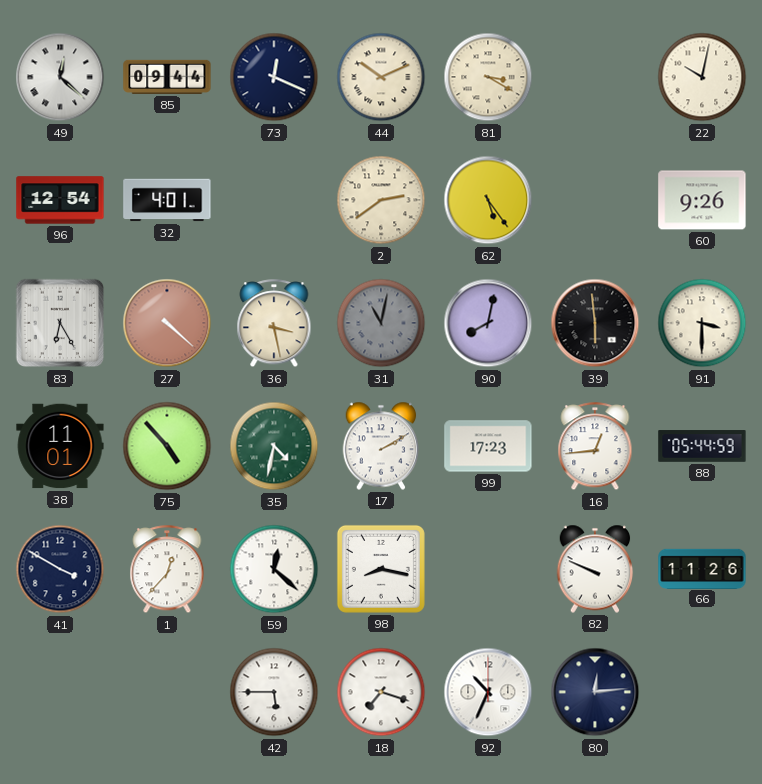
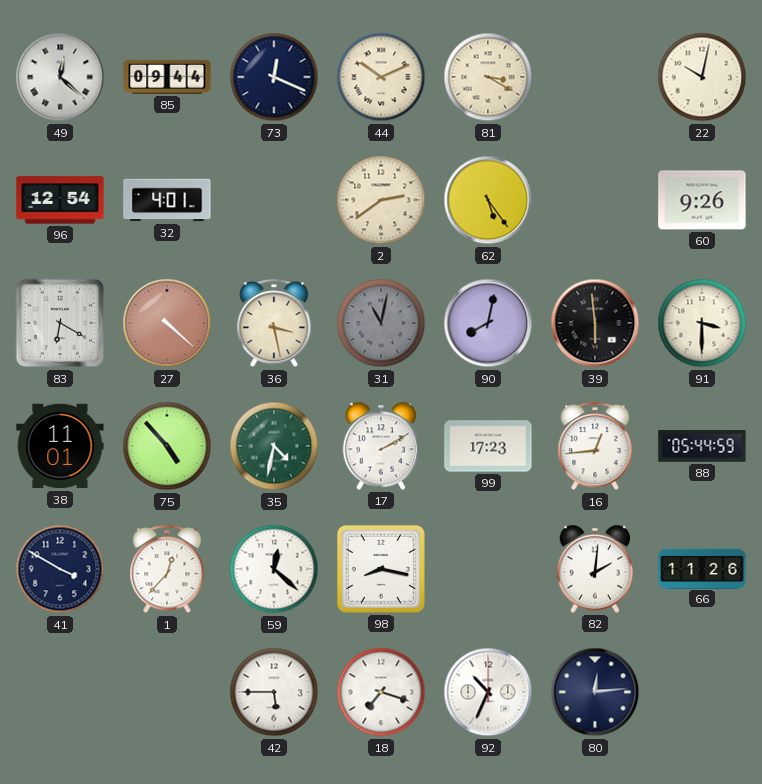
83: 6:25 -> 6:20 (60, 323)
82: 9:49 -> 2:01 (595, 569)
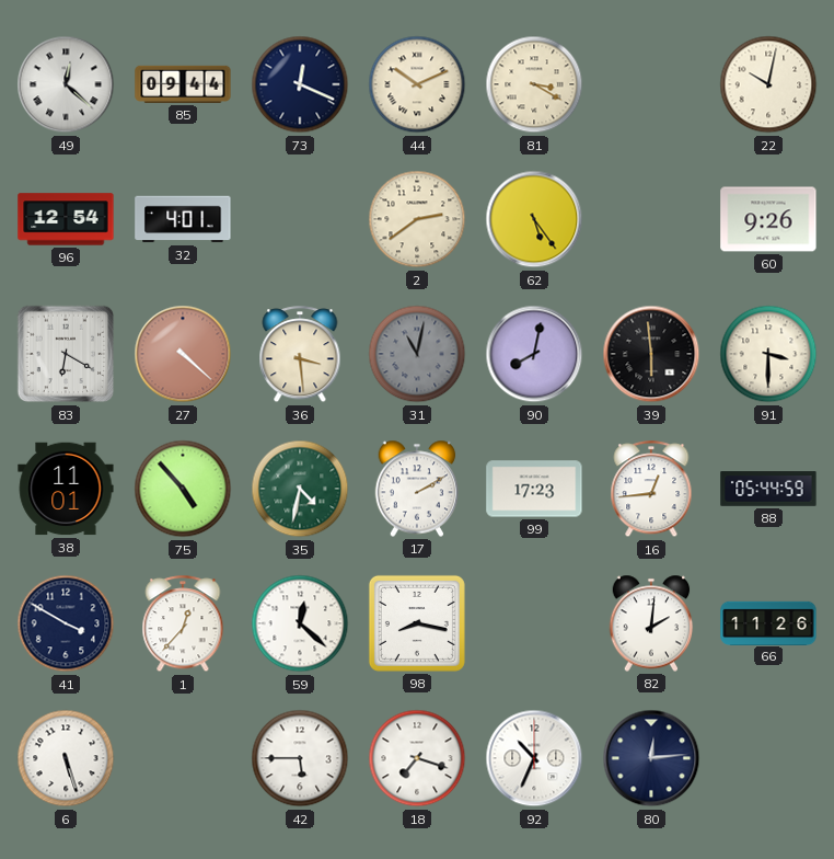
36: 3:28 -> 3:29 (300, 355)
6: none -> 5:27 (66, 758)
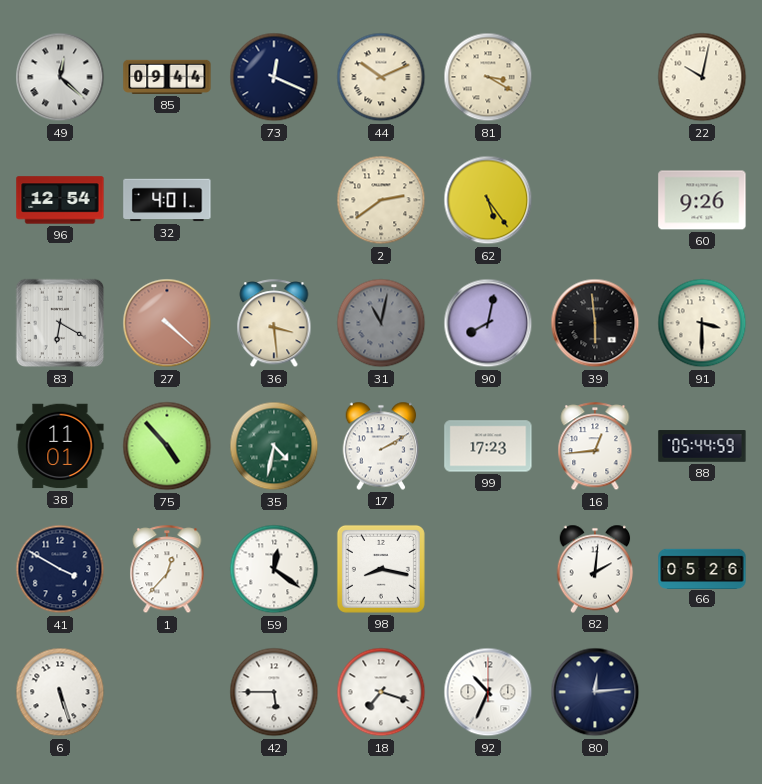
59: 12:22 -> 12:21 (274, 569)
66: 11:26 -> 05:26 (702, 568)
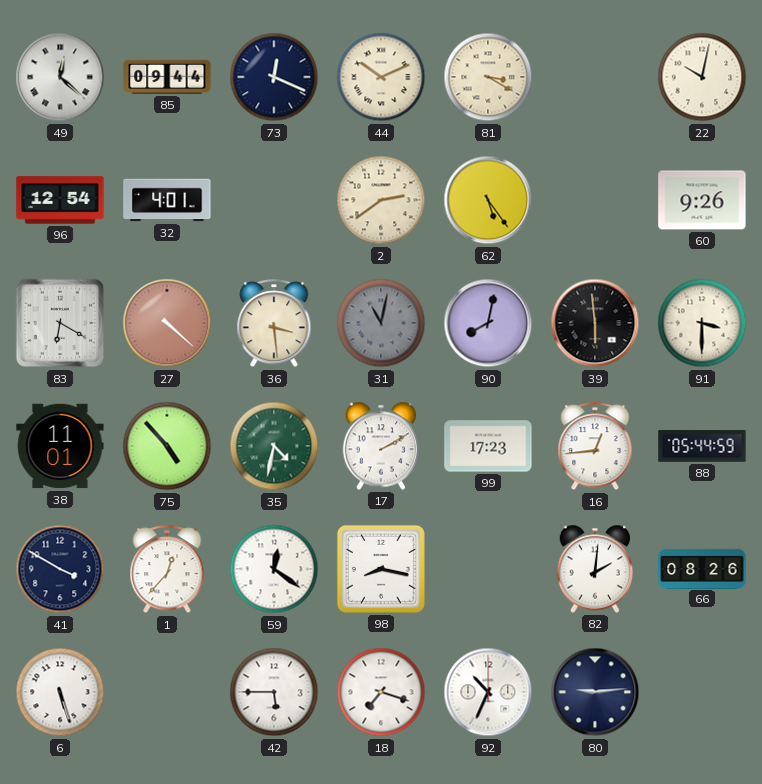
66: 05:26 -> 08:26 (702, 568)
80: 12:14 -> 9:14 (595, 692)
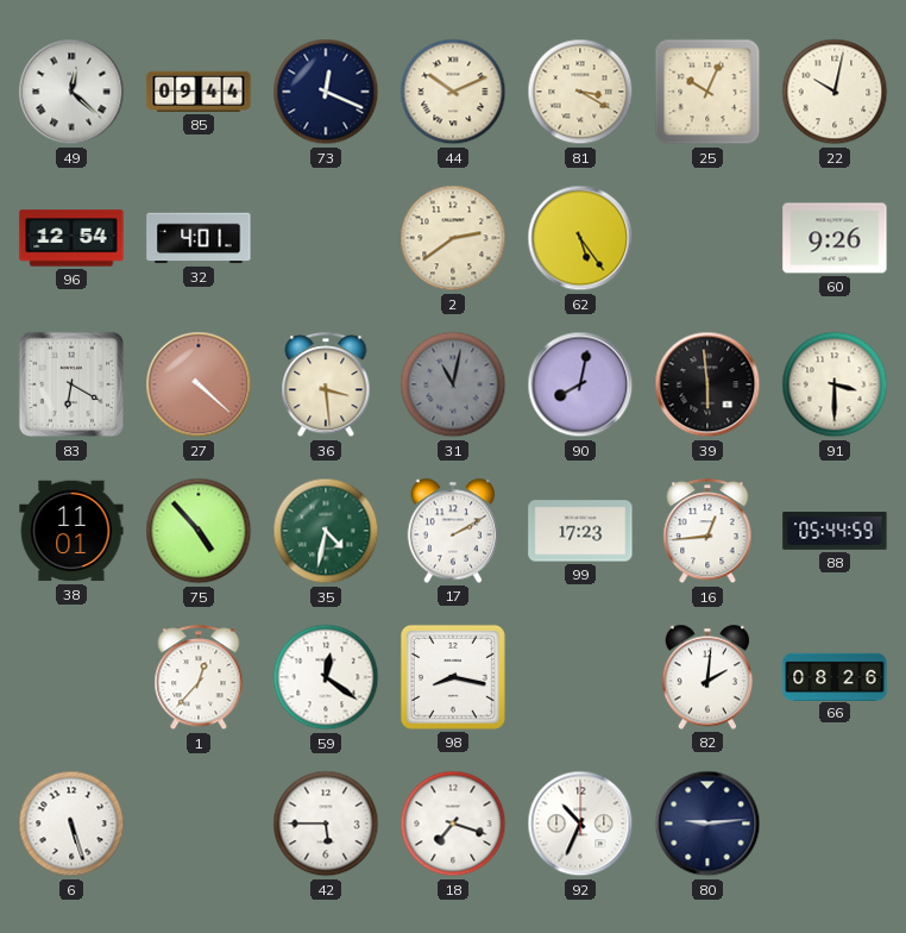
25: none -> 10:04 (707, 92)
41: 3:50 -> none (60, 569)
